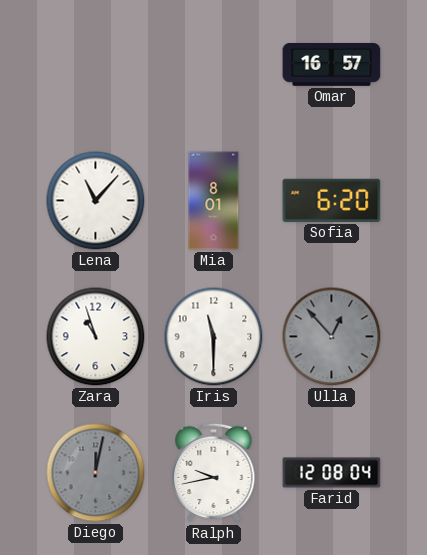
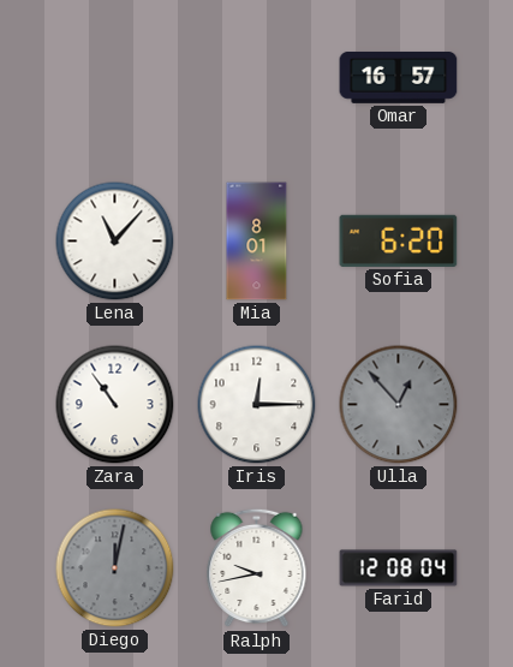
Zara: 10:57 -> 10:54 (115, 405)
Iris: 11:30 -> 12:15 (257, 405)
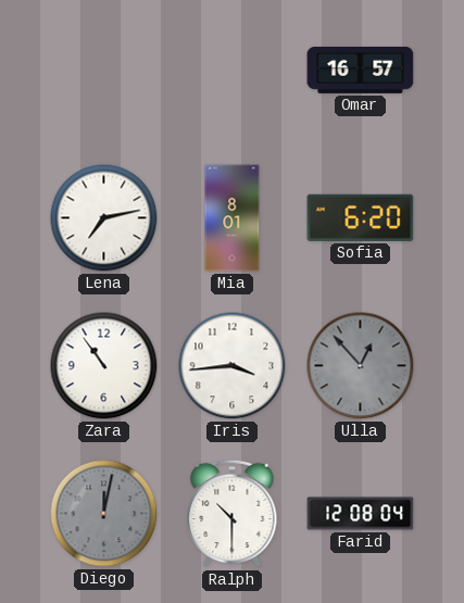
Lena: 11:07 -> 7:13 (104, 218)
Iris: 12:15 -> 3:44 (233, 366)
Ralph: 9:43 -> 10:30 (233, 514)
